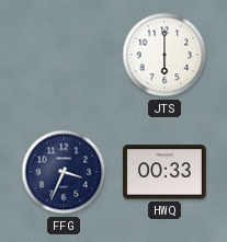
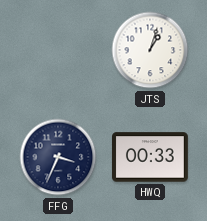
JTS: 6:00 -> 1:03 (150, 50)
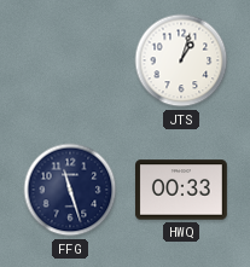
FFG: 3:34 -> 11:27 (70, 190)
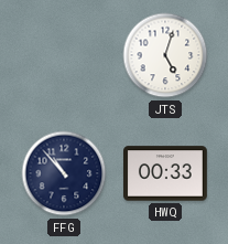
JTS: 1:03 -> 5:03 (165, 55)
FFG: 11:27 -> 10:53 (64, 173)
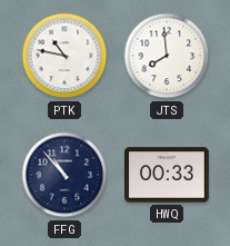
PTK: none -> 10:47 (64, 56)
JTS: 5:03 -> 7:59 (167, 56)
